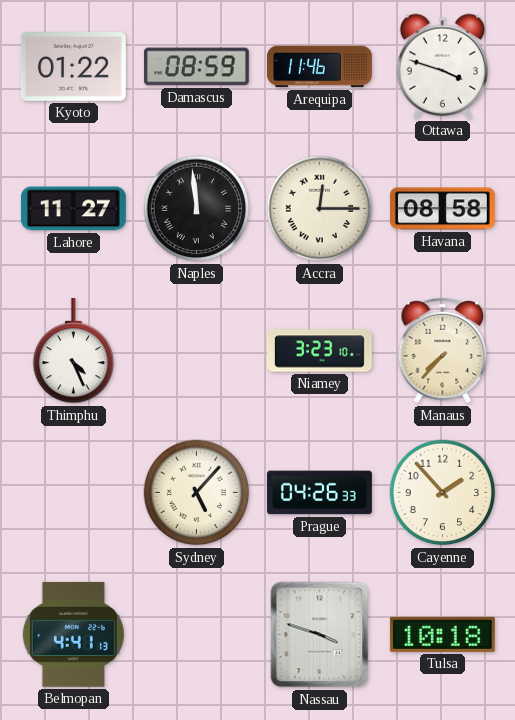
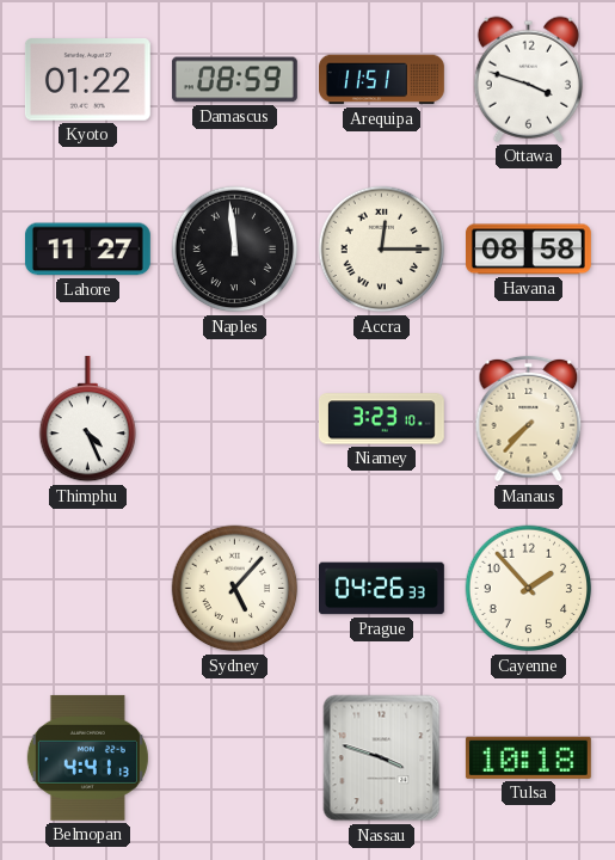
Arequipa: 11:46 -> 11:51 (382, 80)
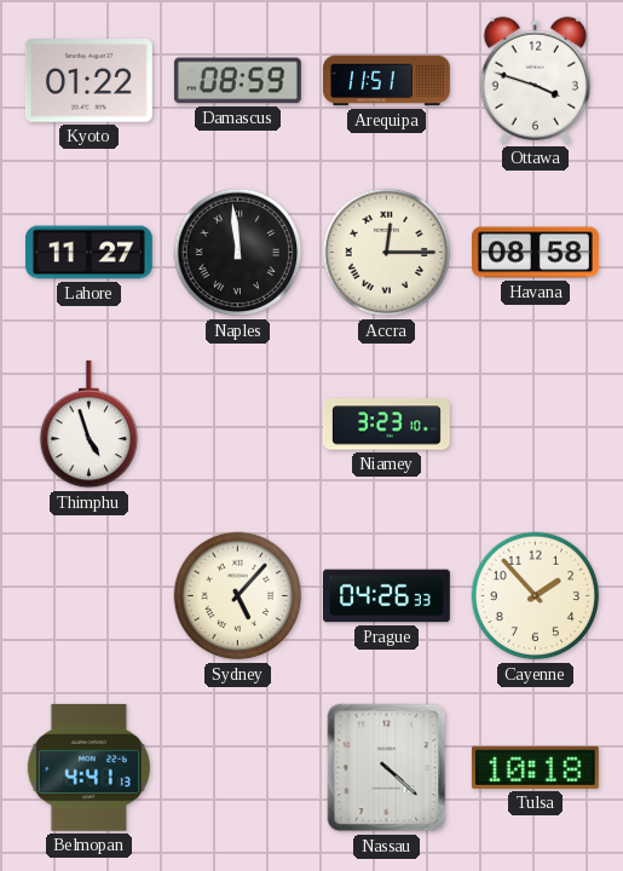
Thimphu: 4:26 -> 4:57 (90, 425)
Manaus: 7:37 -> none (529, 419)
Nassau: 3:48 -> 4:22 (387, 768)
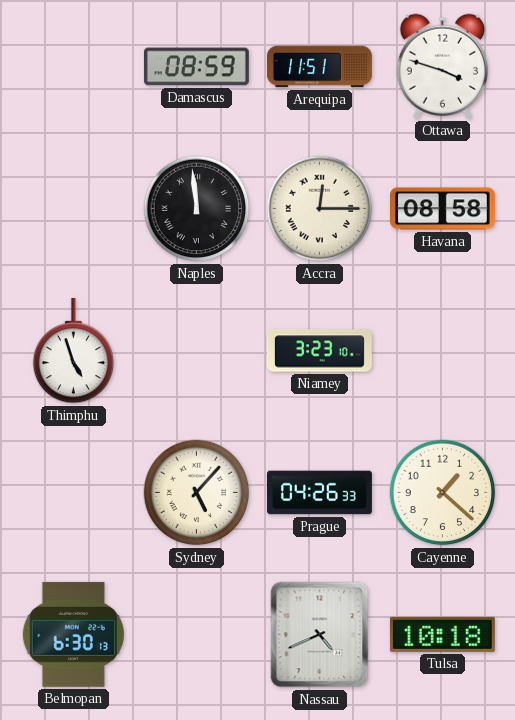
Kyoto: 01:22 -> none (88, 81)
Lahore: 11:27 -> none (88, 253)
Cayenne: 1:53 -> 1:22 (443, 493)
Belmopan: 4:41 -> 6:30 (73, 634)
Nassau: 4:22 -> 4:41 (320, 635)
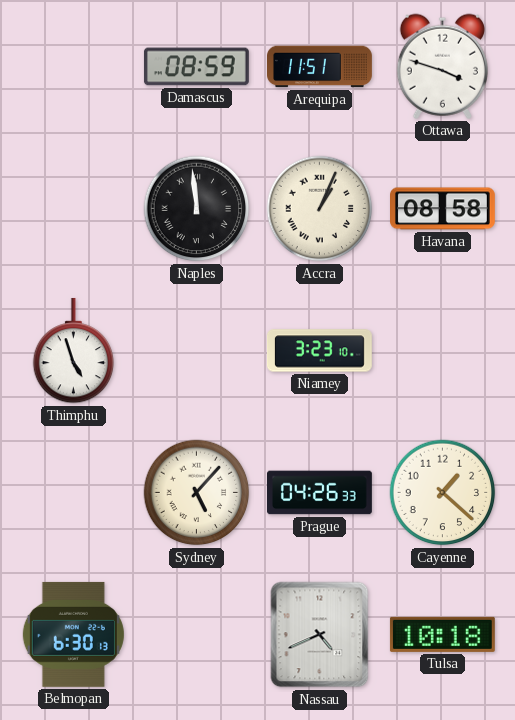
Accra: 12:15 -> 1:04 (320, 209)
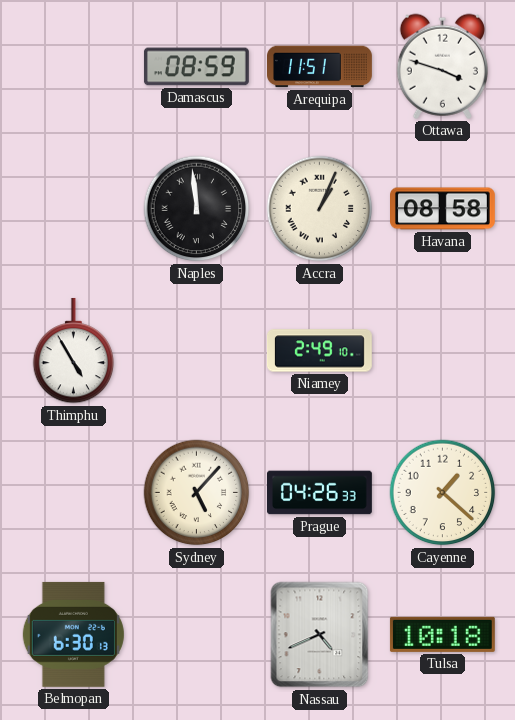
Thimphu: 4:57 -> 4:55 (74, 351)
Niamey: 3:23 -> 2:49 (319, 351)
